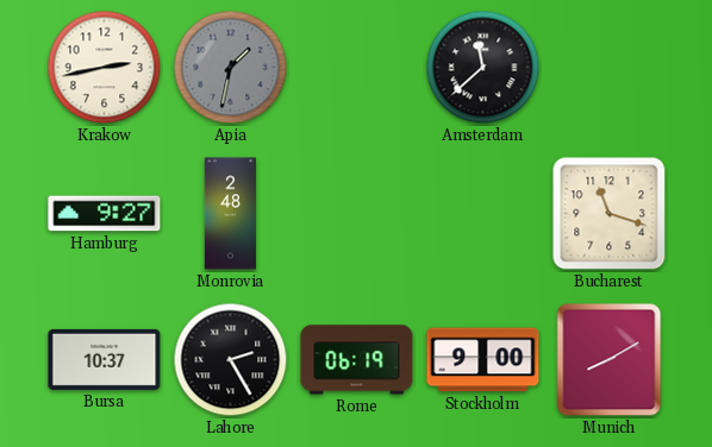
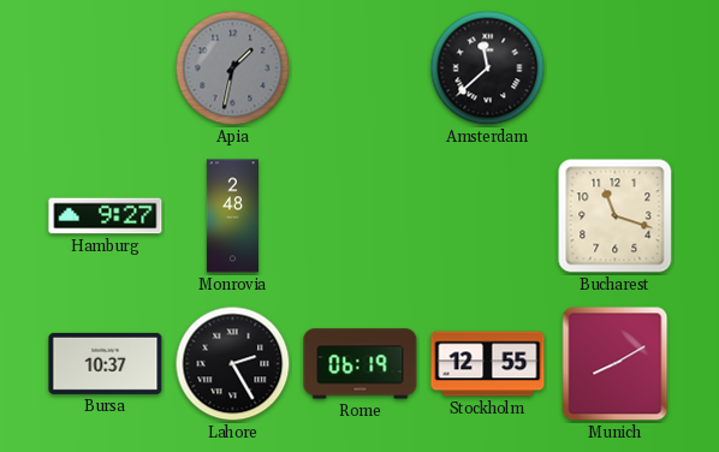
Krakow: 2:43 -> none (105, 68)
Stockholm: 9:00 -> 12:55 (488, 364)
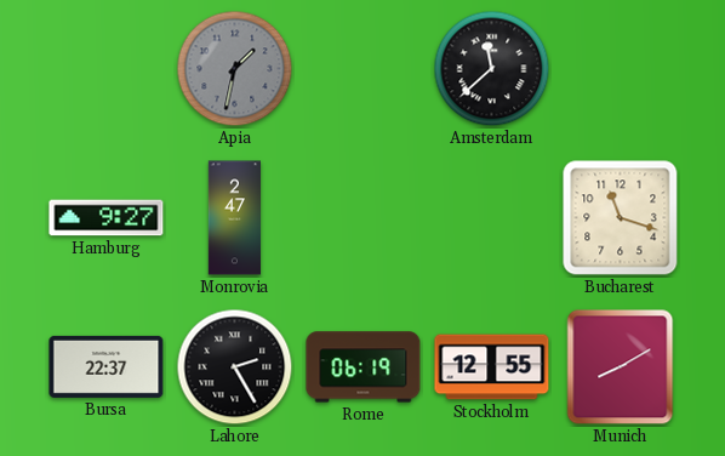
Monrovia: 2:48 -> 2:47 (234, 218)
Bursa: 10:37 -> 22:37 (107, 366)
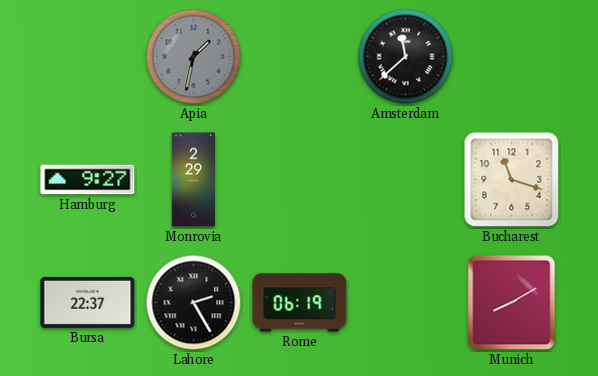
Monrovia: 2:47 -> 2:29 (193, 180)
Stockholm: 12:55 -> none (492, 367)
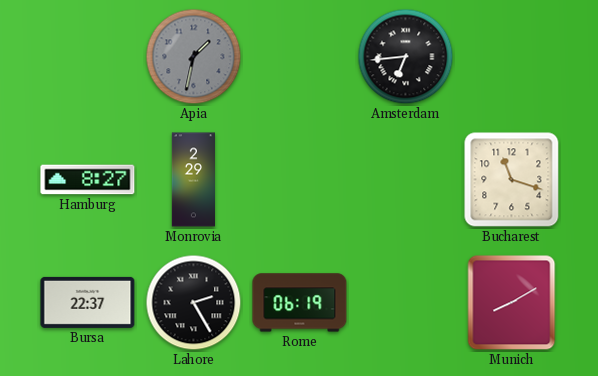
Amsterdam: 11:38 -> 6:44 (406, 57)
Hamburg: 9:27 -> 8:27 (88, 180)
